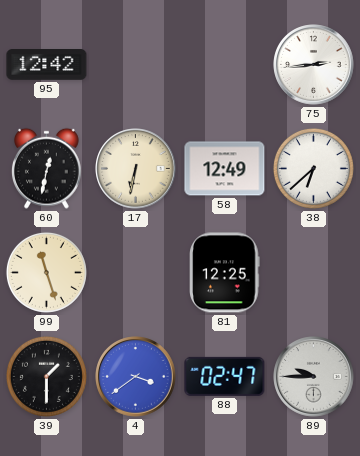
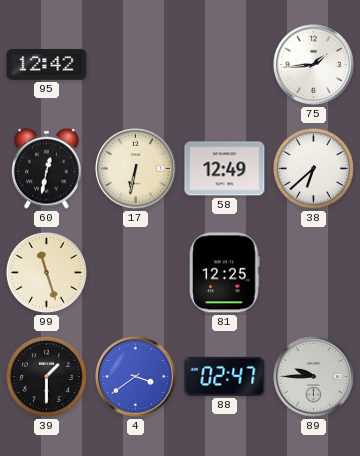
75: 2:44 -> 1:44 (314, 65)
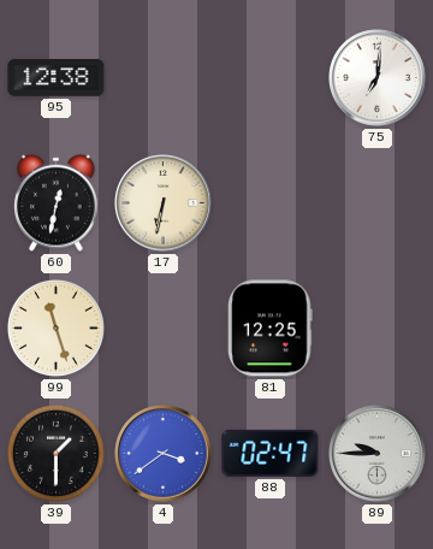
95: 12:42 -> 12:38 (57, 78)
75: 1:44 -> 7:01 (378, 78)
58: 12:49 -> none (225, 169)
38: 6:38 -> none (313, 168)
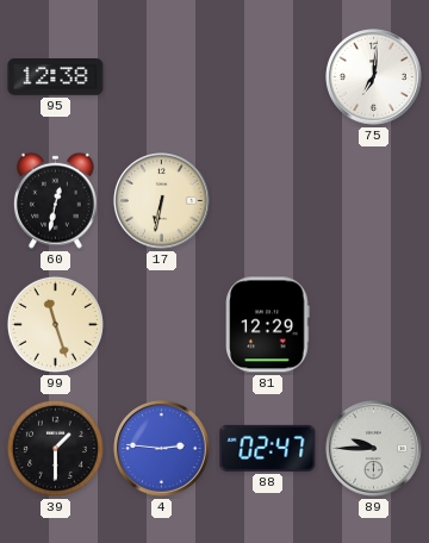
81: 12:25 -> 12:29 (268, 325)
4: 3:39 -> 2:46 (162, 449)
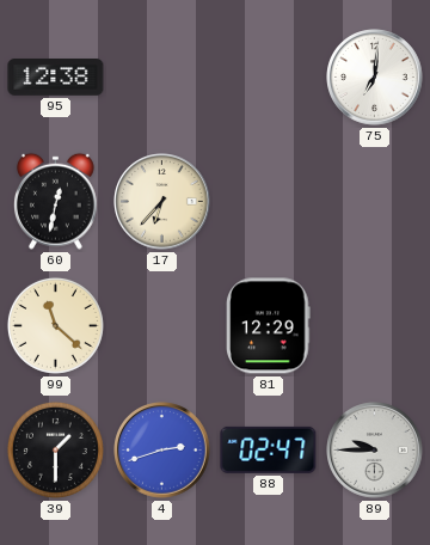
17: 6:32 -> 6:37 (162, 202)
99: 11:27 -> 11:22 (55, 325)
4: 2:46 -> 2:42 (162, 451)
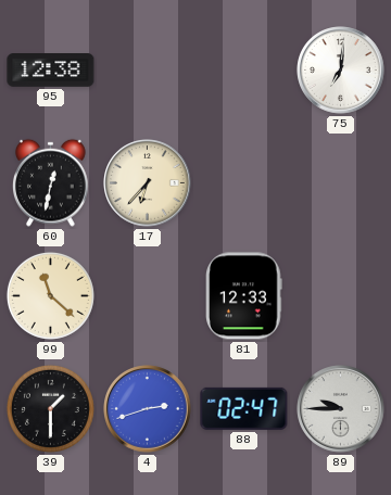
81: 12:29 -> 12:33 (244, 296)
